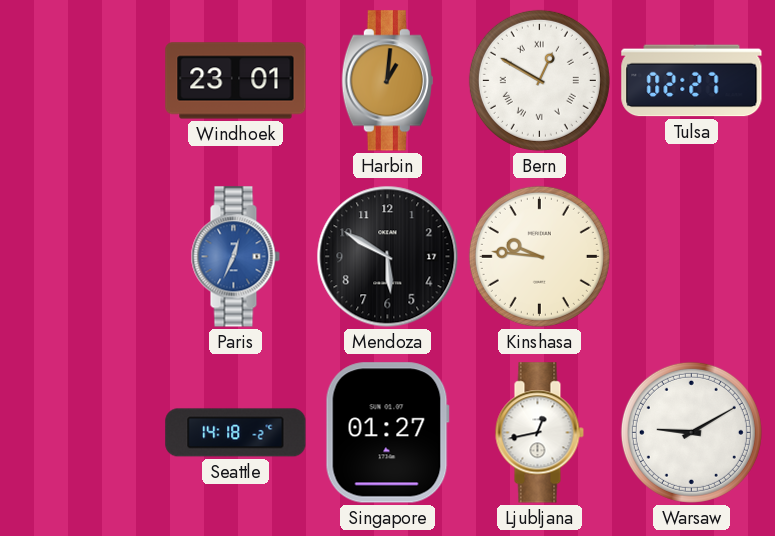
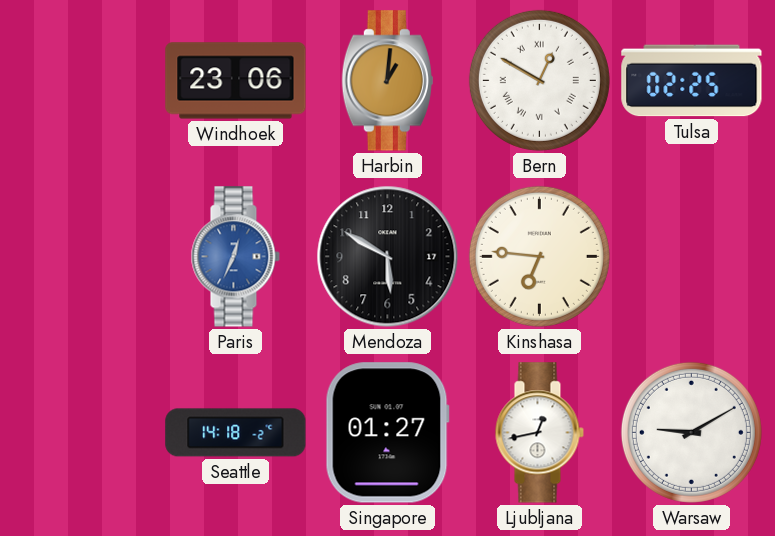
Windhoek: 23:01 -> 23:06 (236, 81)
Tulsa: 02:27 -> 02:25 (692, 81)
Kinshasa: 9:46 -> 6:46 (539, 256)
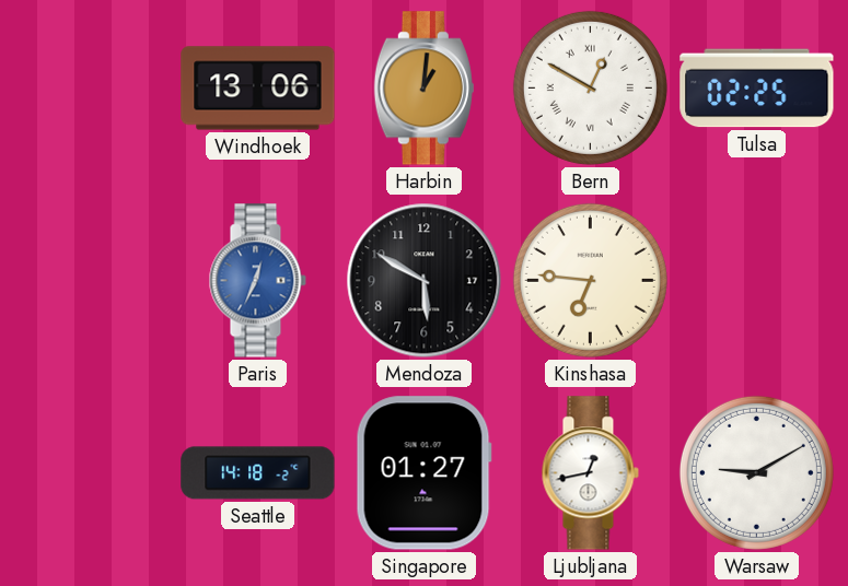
Windhoek: 23:06 -> 13:06 (258, 89)
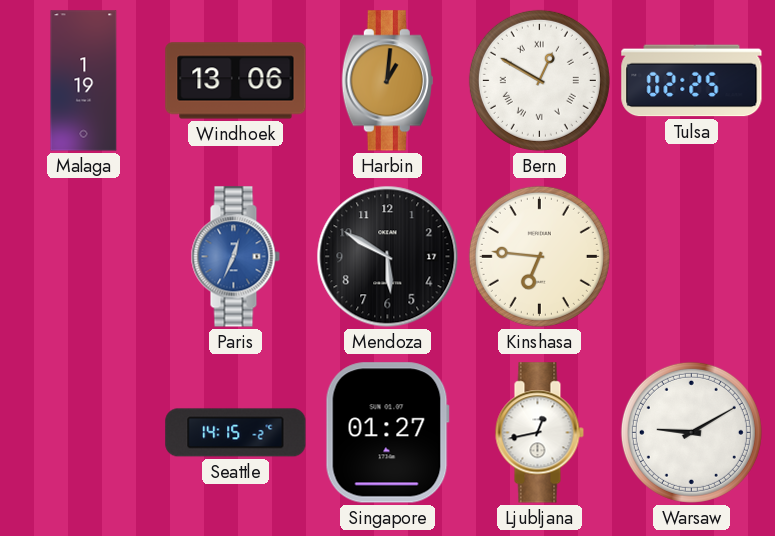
Malaga: none -> 1:19 (84, 81)
Seattle: 14:18 -> 14:15 (236, 433)
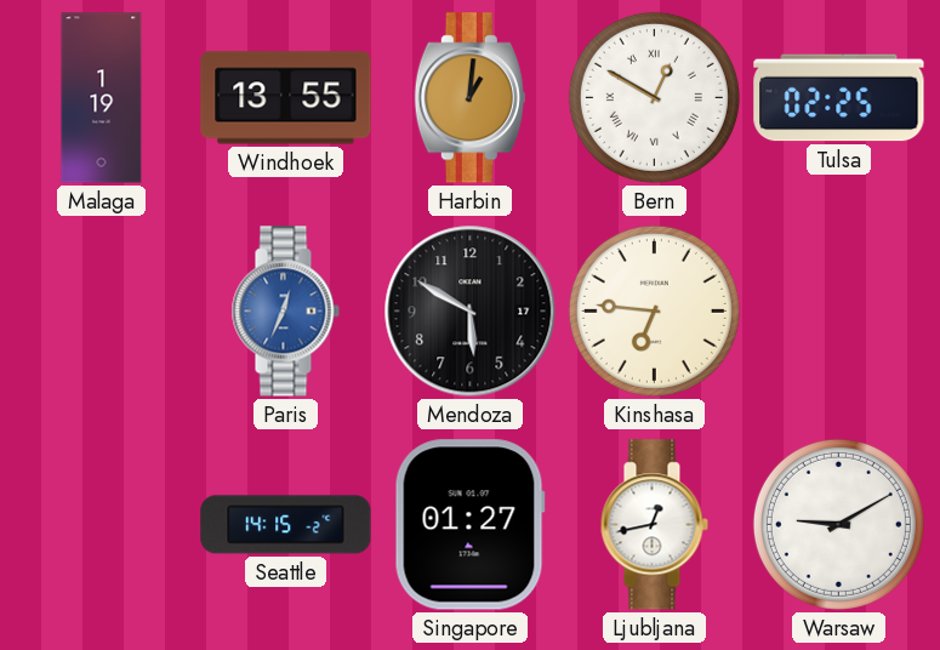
Windhoek: 13:06 -> 13:55 (286, 98)
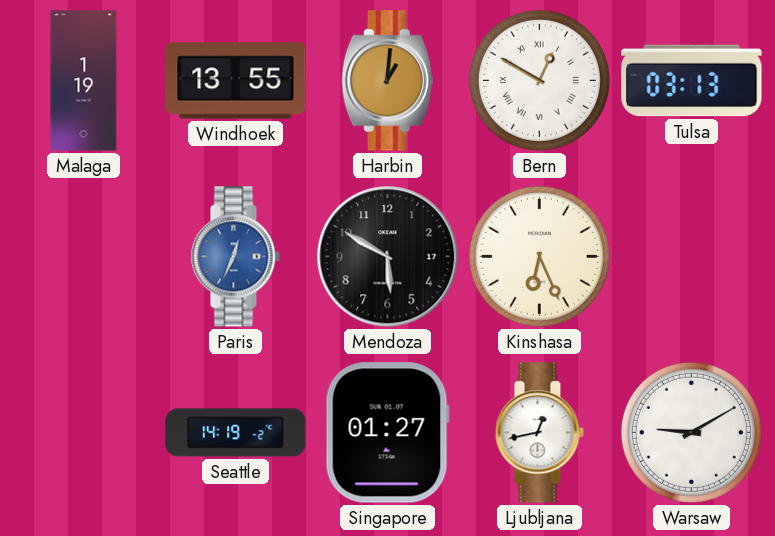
Tulsa: 02:25 -> 03:13 (692, 81)
Kinshasa: 6:46 -> 6:26 (539, 256)
Seattle: 14:15 -> 14:19 (236, 433)
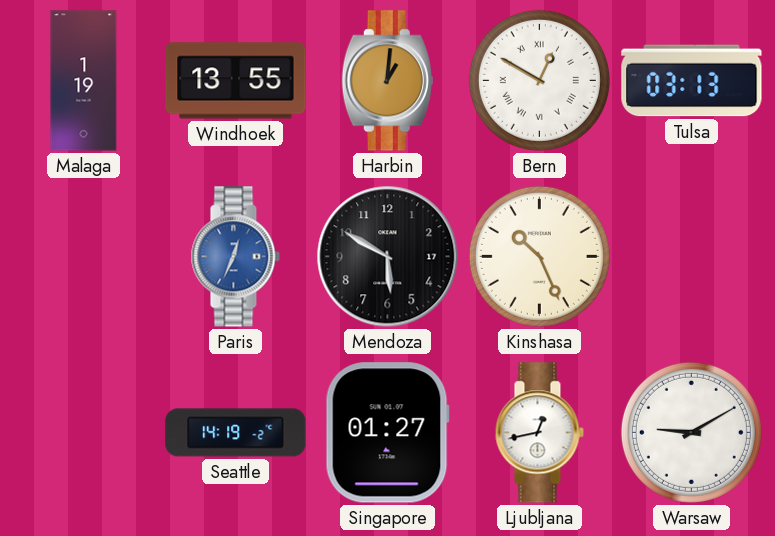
Kinshasa: 6:26 -> 10:26 (539, 256)
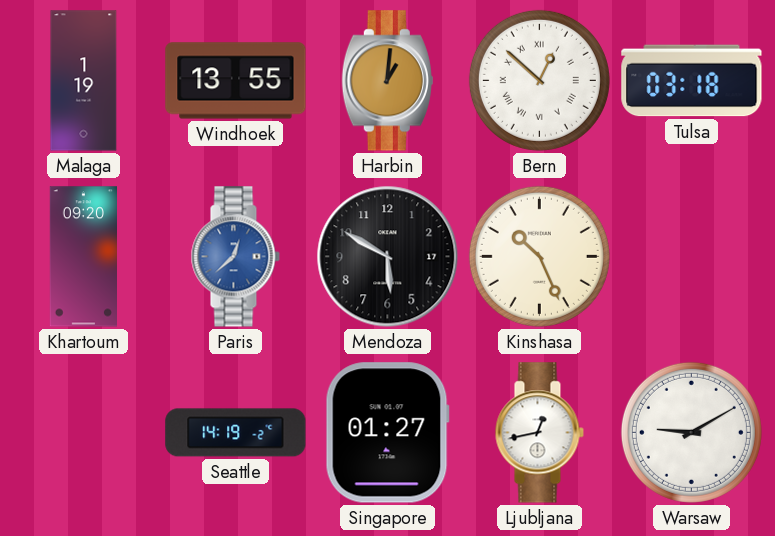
Bern: 12:50 -> 12:52 (539, 80)
Tulsa: 03:13 -> 03:18 (692, 81)
Khartoum: none -> 09:20 (83, 257)
Paris: 12:34 -> 12:38 (235, 257)
